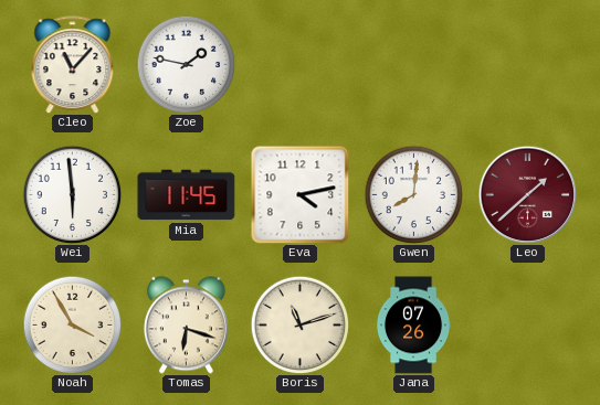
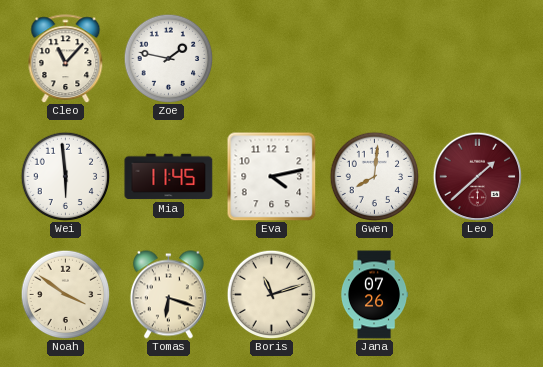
Noah: 3:55 -> 3:51 (65, 294)
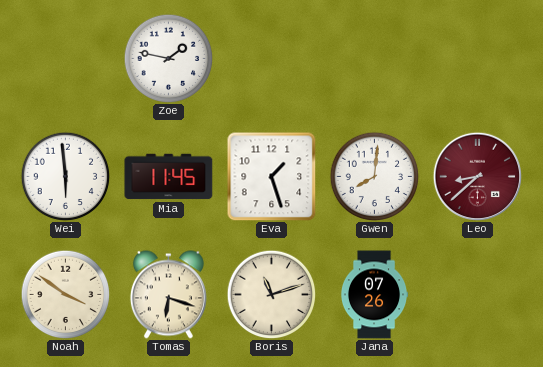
Cleo: 11:07 -> none (66, 59)
Eva: 4:13 -> 1:27 (271, 176)
Leo: 1:38 -> 8:38 (477, 176)
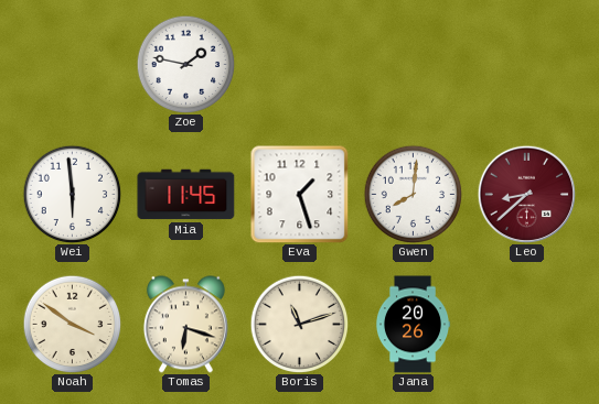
Jana: 07:26 -> 20:26 (413, 325)
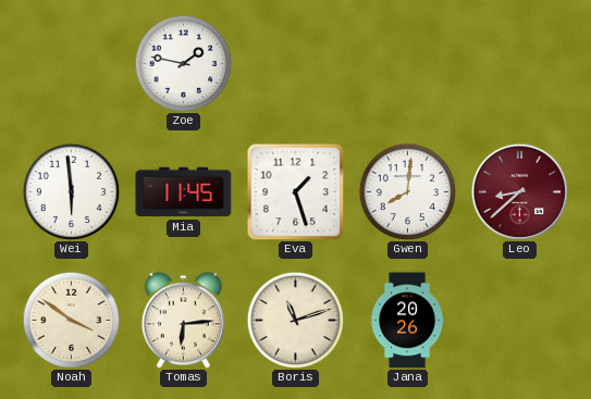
Tomas: 6:18 -> 6:14 (183, 321)
